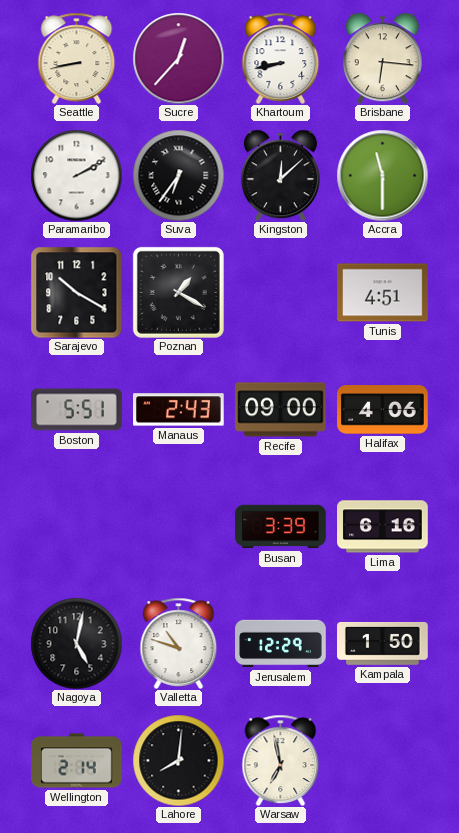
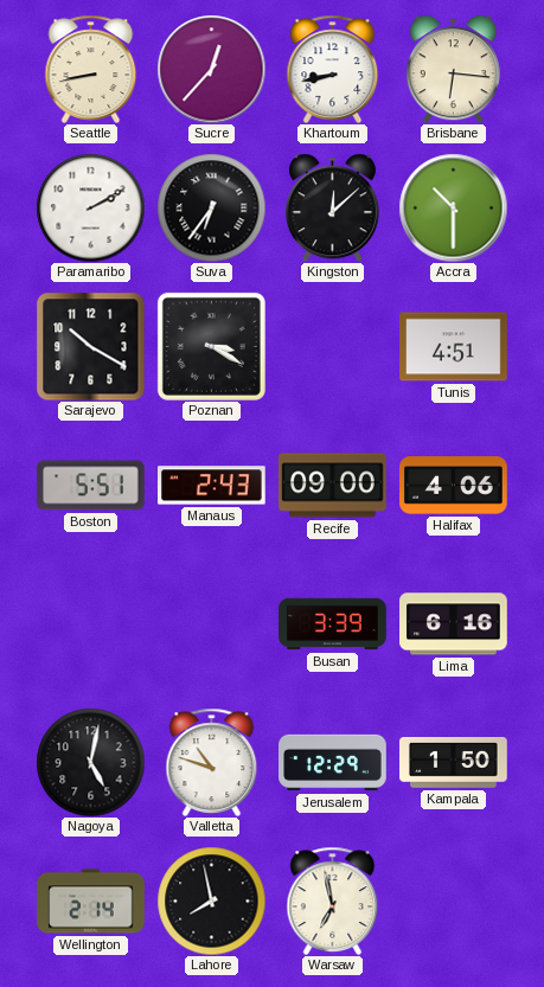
Accra: 11:30 -> 10:30 (453, 207)
Poznan: 1:20 -> 3:20 (211, 346)
Lahore: 8:01 -> 7:58 (211, 901)
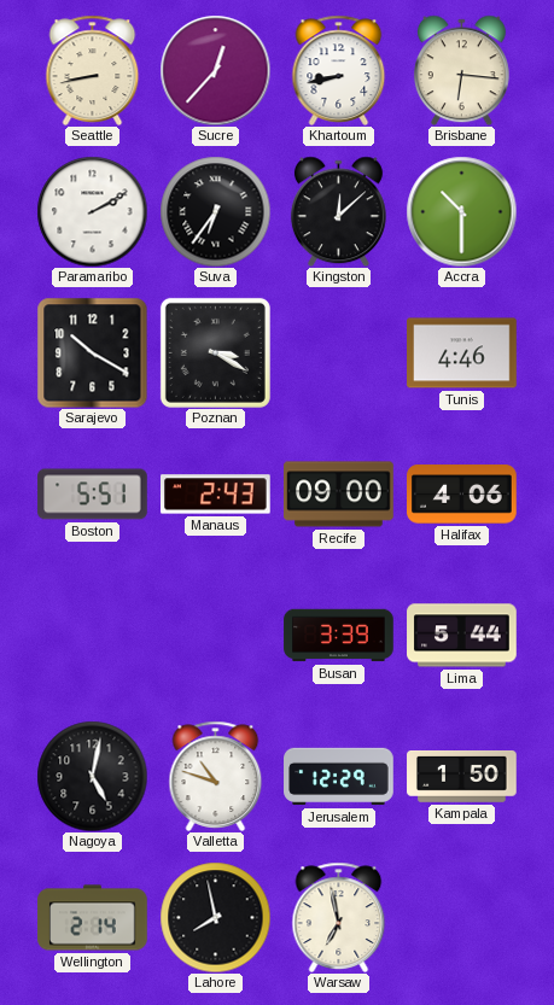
Tunis: 4:51 -> 4:46 (462, 353)
Lima: 6:16 -> 5:44 (462, 636)
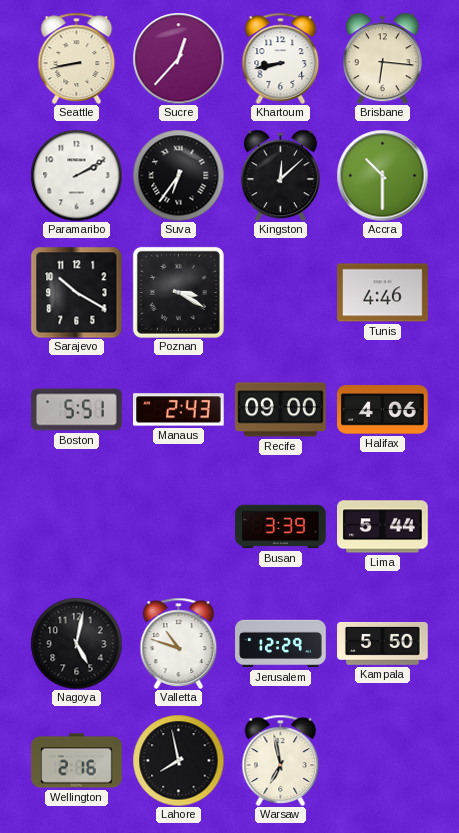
Kampala: 1:50 -> 5:50 (383, 644)
Wellington: 2:14 -> 2:16 (77, 761)
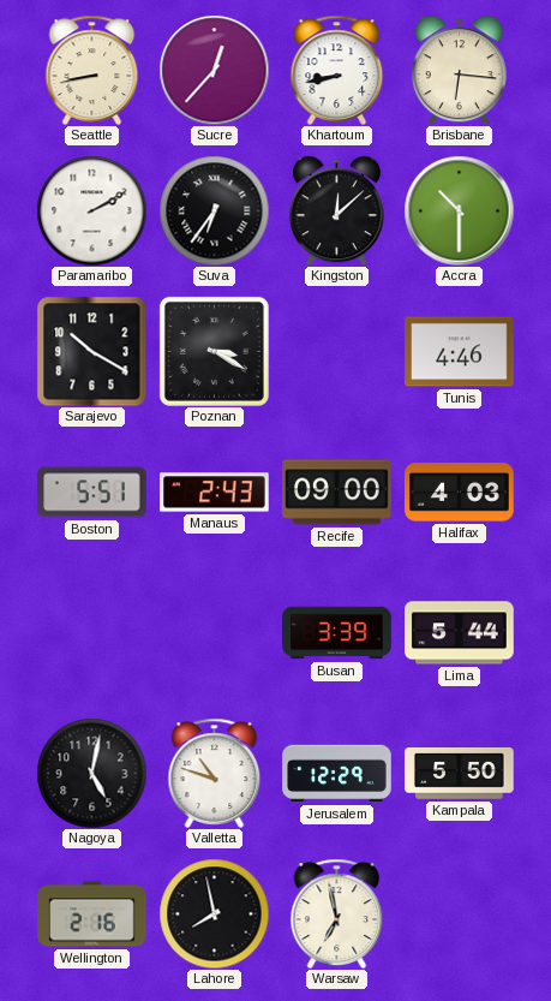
Halifax: 4:06 -> 4:03 (460, 493)
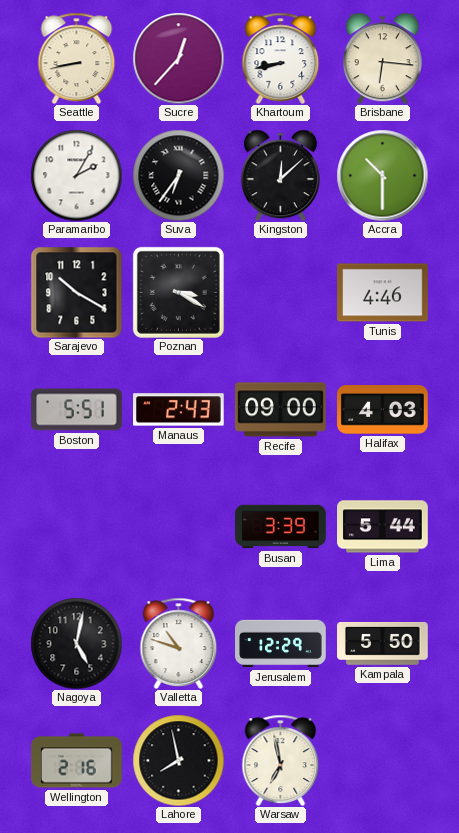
Paramaribo: 2:10 -> 2:05 (76, 175)
